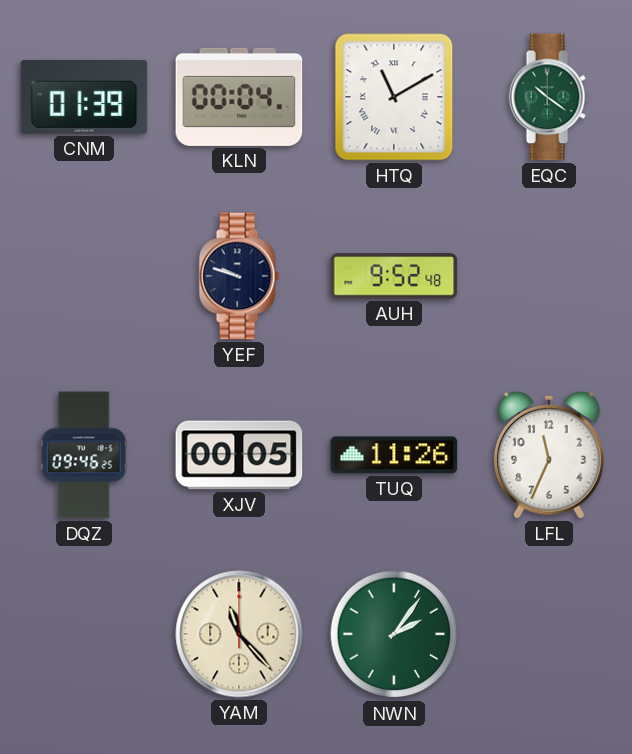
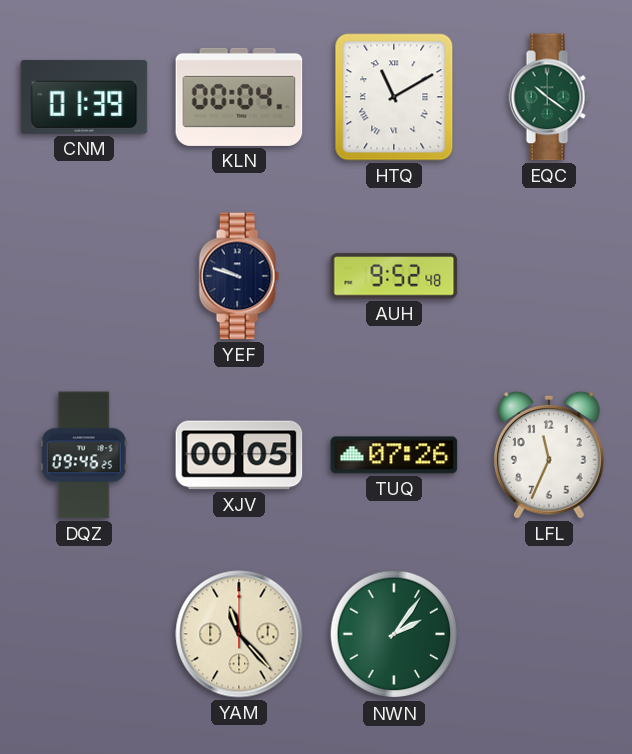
TUQ: 11:26 -> 07:26 (394, 455)
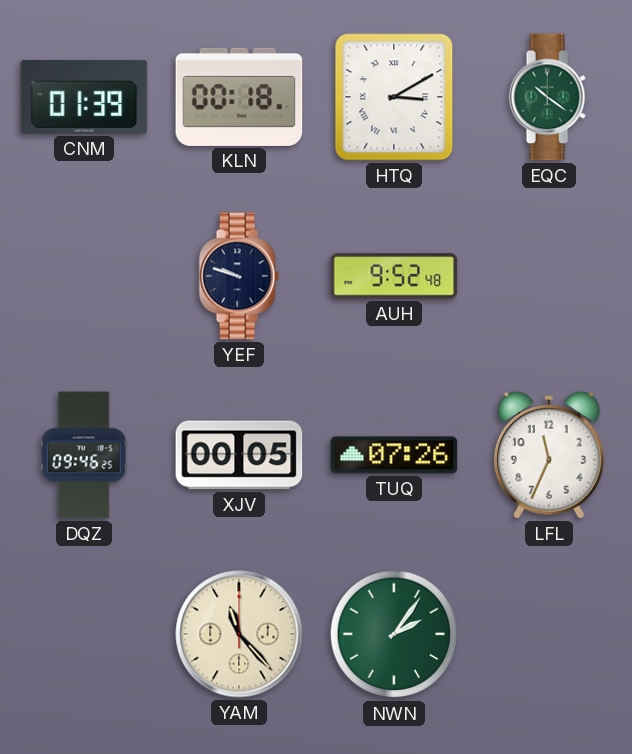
KLN: 00:04 -> 00:18 (239, 97)
HTQ: 11:10 -> 3:10 (394, 97)
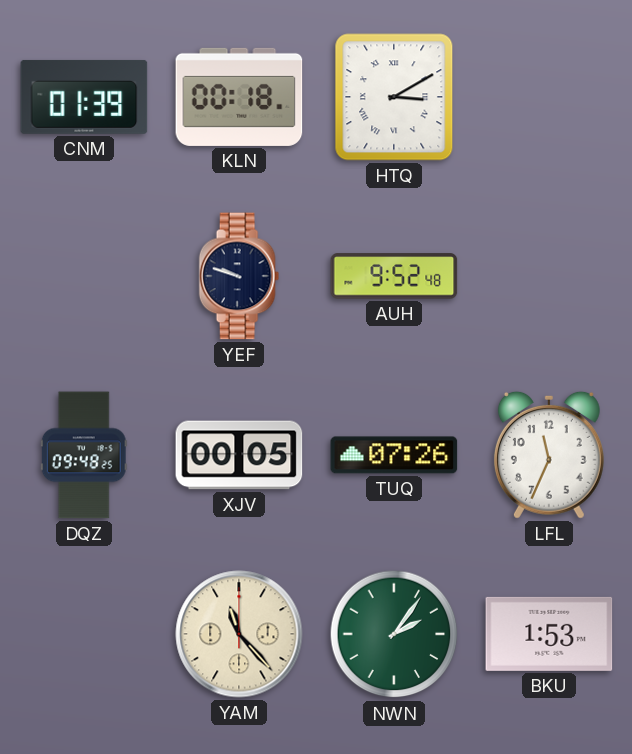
EQC: 10:21 -> none (549, 97)
DQZ: 09:46 -> 09:48 (84, 455)
BKU: none -> 1:53 (549, 634)
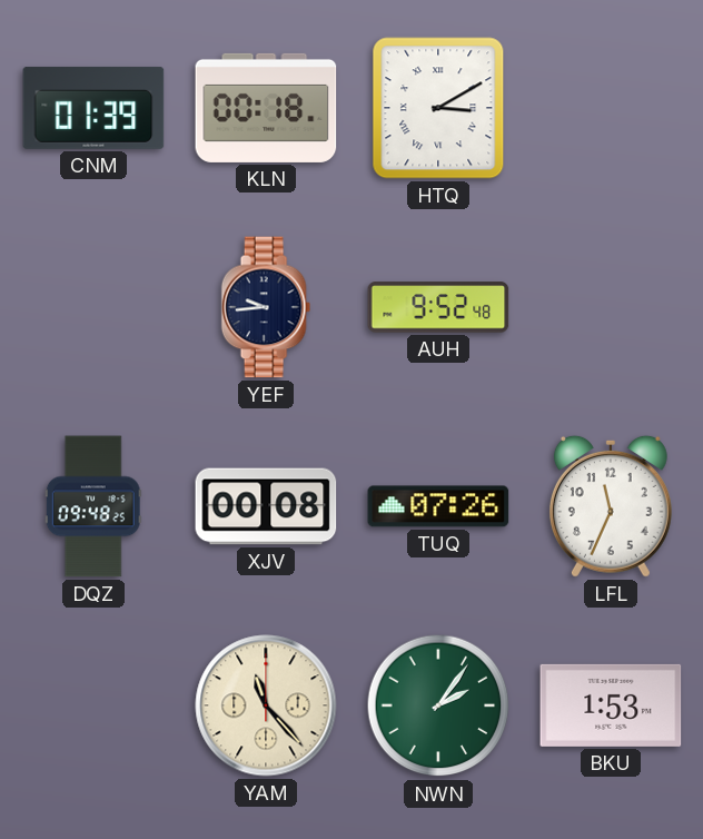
YEF: 9:48 -> 9:44 (266, 307)
XJV: 00:05 -> 00:08 (266, 506)
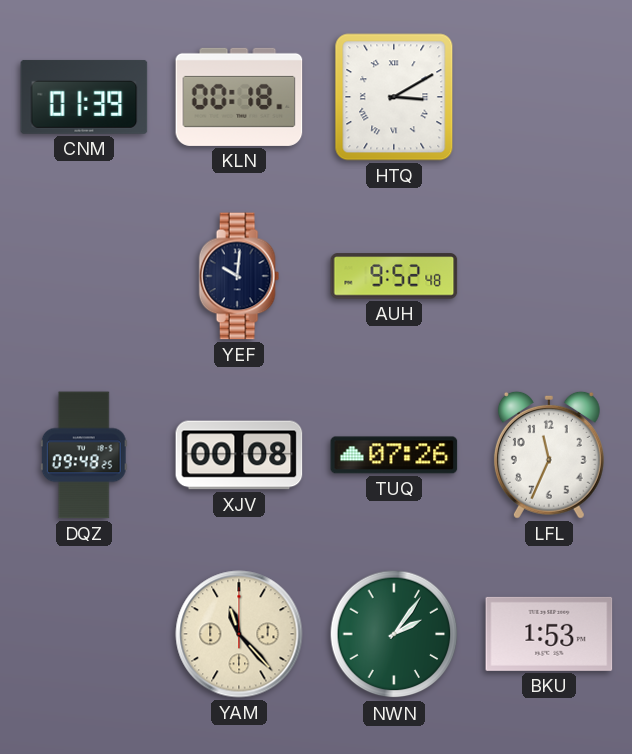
YEF: 9:44 -> 10:01 (239, 276)
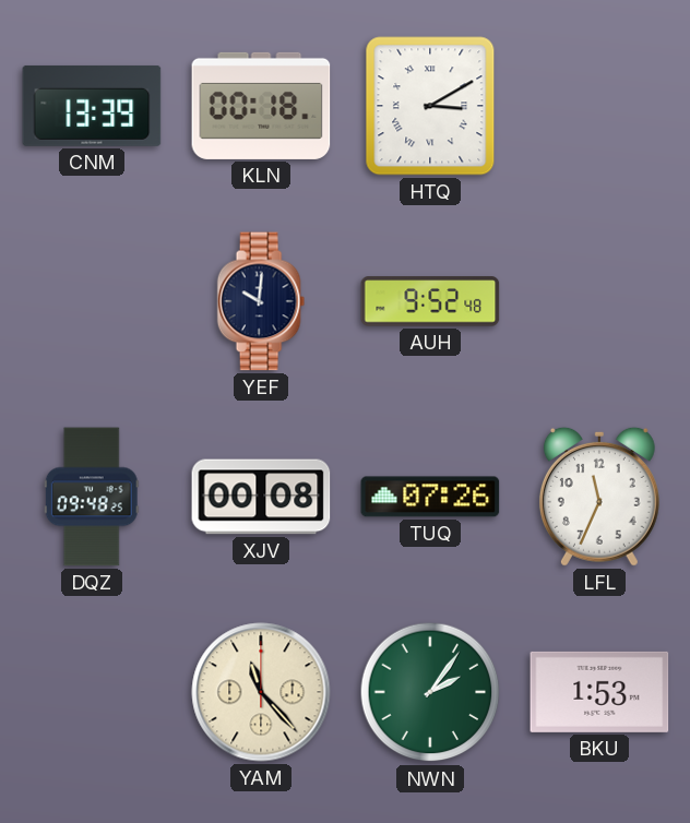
CNM: 01:39 -> 13:39 (92, 106)
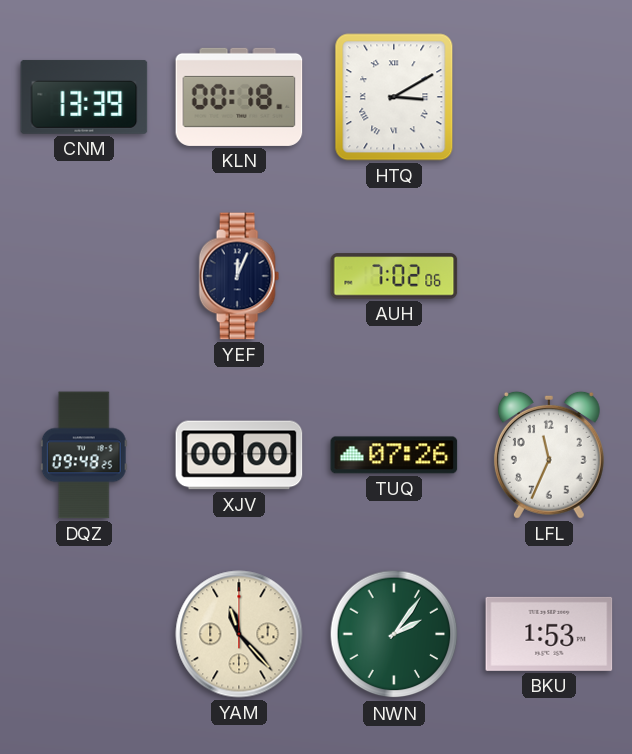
YEF: 10:01 -> 12:04 (239, 276)
AUH: 9:52 -> 7:02 (394, 276)
XJV: 00:08 -> 00:00 (239, 455)
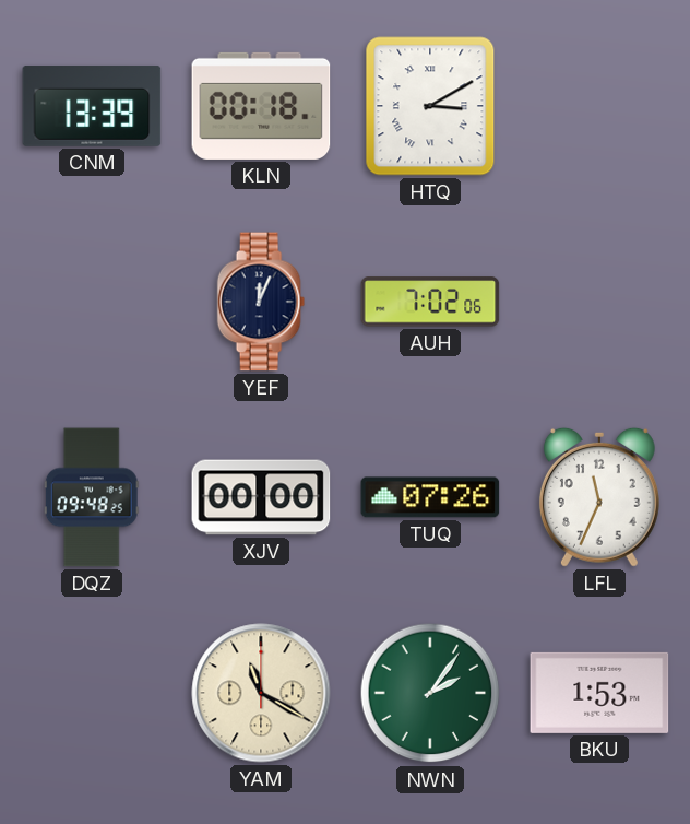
YAM: 11:23 -> 11:20 (261, 693)
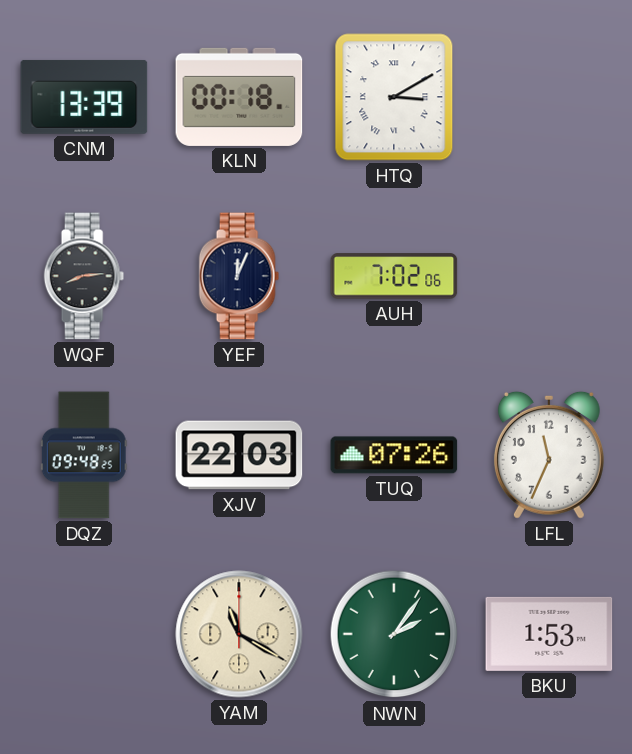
WQF: none -> 8:14 (84, 276)
XJV: 00:00 -> 22:03 (239, 455)
